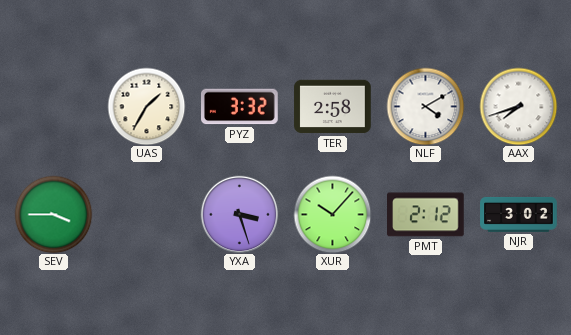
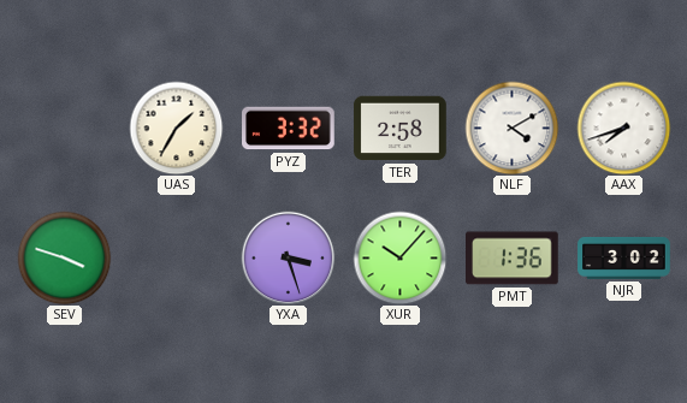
SEV: 3:45 -> 3:48 (64, 257)
PMT: 2:12 -> 1:36 (513, 259)
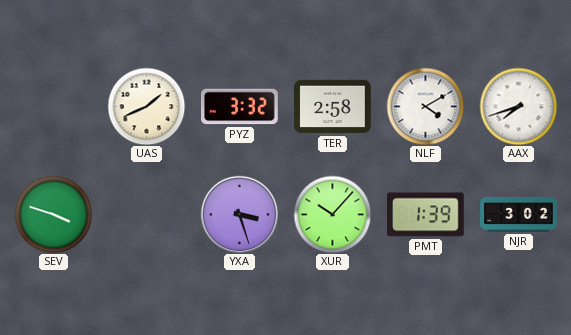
UAS: 1:35 -> 1:41 (146, 106)
PMT: 1:36 -> 1:39 (426, 215)
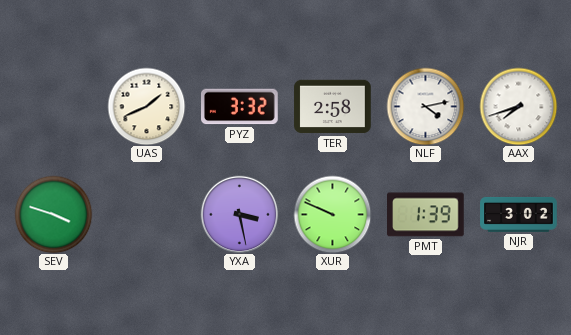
NLF: 4:10 -> 4:13 (425, 106)
YXA: 3:27 -> 3:28 (239, 214)
XUR: 10:07 -> 9:49 (332, 214)
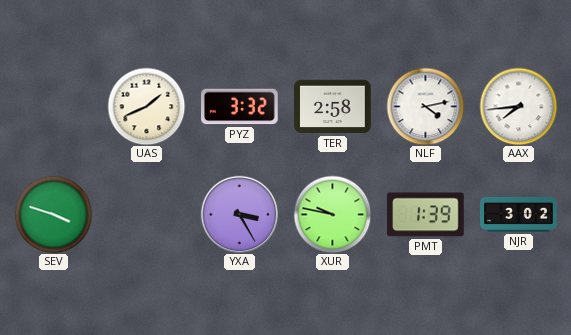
AAX: 7:42 -> 7:44 (518, 106)
YXA: 3:28 -> 3:25 (239, 214)
XUR: 9:49 -> 9:47 (332, 214)
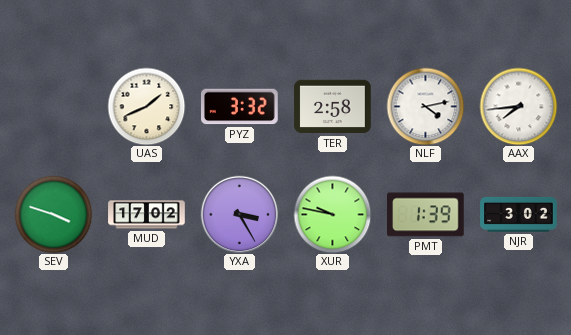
MUD: none -> 17:02 (147, 215)
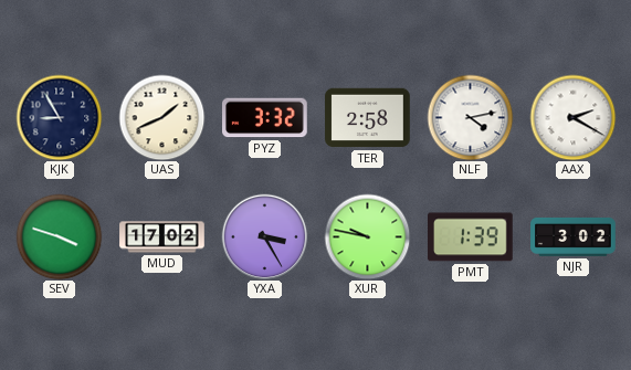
KJK: none -> 8:55 (59, 117)
AAX: 7:44 -> 2:20 (572, 117)
